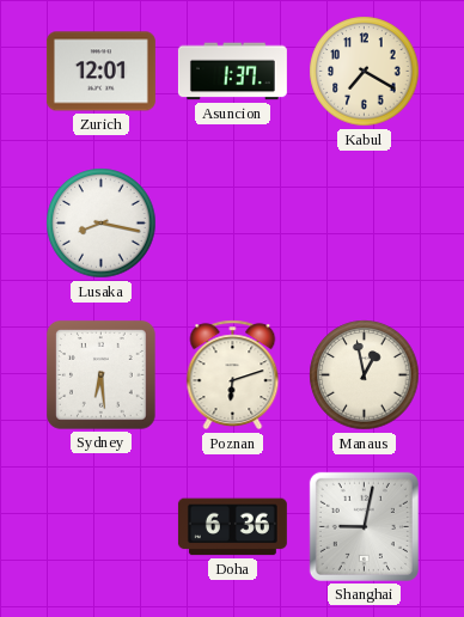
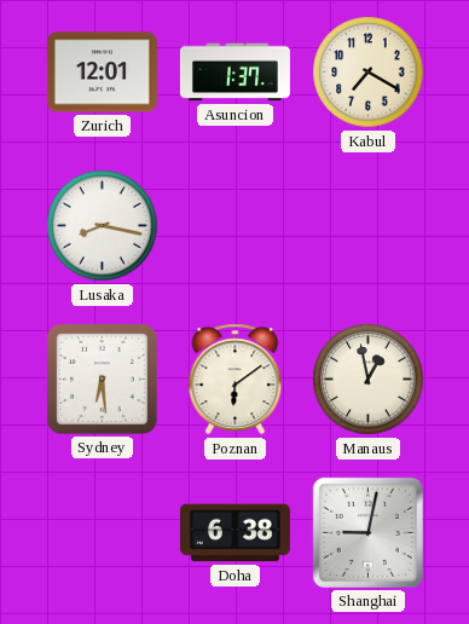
Poznan: 6:12 -> 6:09 (236, 380)
Doha: 6:36 -> 6:38 (234, 533)
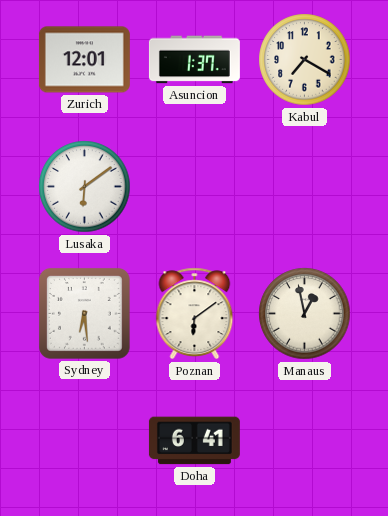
Lusaka: 8:17 -> 6:09 (85, 187)
Doha: 6:38 -> 6:41 (194, 441)
Shanghai: 9:02 -> none (367, 532)
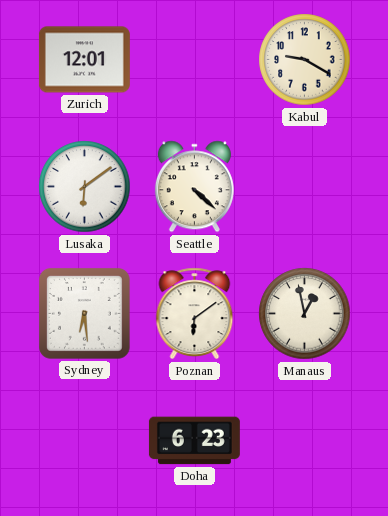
Asuncion: 1:37 -> none (194, 60)
Kabul: 7:20 -> 9:20 (305, 60)
Seattle: none -> 4:22 (194, 187)
Doha: 6:41 -> 6:23 (194, 441)
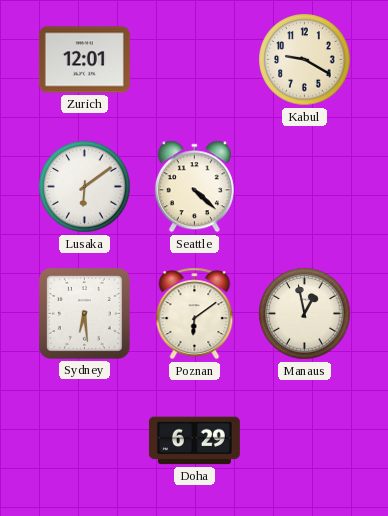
Doha: 6:23 -> 6:29 (194, 441)
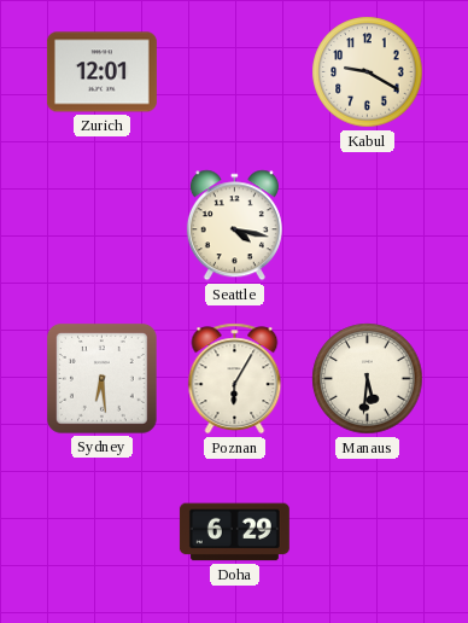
Lusaka: 6:09 -> none (85, 187)
Seattle: 4:22 -> 4:17 (234, 226)
Poznan: 6:09 -> 6:05 (235, 379)
Manaus: 12:58 -> 5:31 (368, 379)
